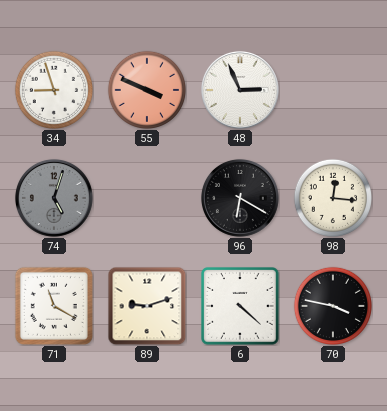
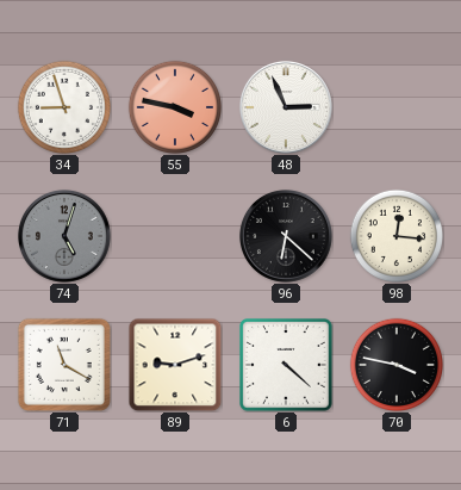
55: 3:49 -> 3:47 (174, 106)
96: 6:20 -> 6:22 (286, 236)
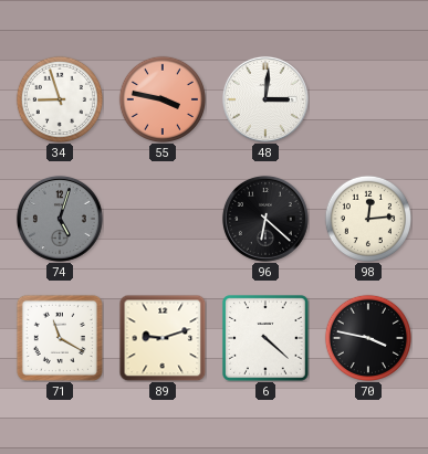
48: 2:56 -> 3:01 (265, 99)
98: 12:16 -> 12:14 (367, 218)
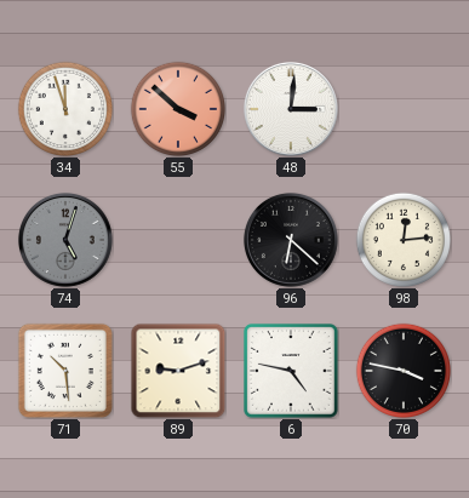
34: 8:57 -> 11:57 (64, 108)
55: 3:47 -> 3:52 (177, 108)
71: 11:20 -> 10:29 (65, 371)
6: 4:22 -> 4:47 (291, 371)
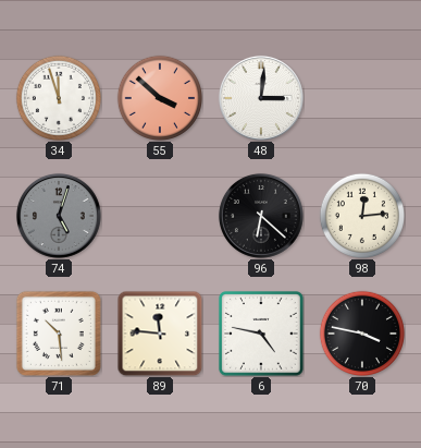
89: 9:12 -> 11:46 (160, 334)
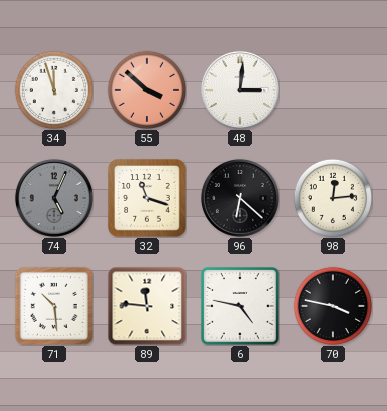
74: 5:03 -> 5:04 (54, 198)
32: none -> 11:18 (147, 198)
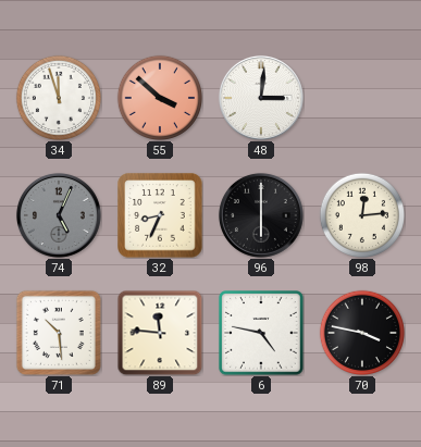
32: 11:18 -> 8:34 (160, 215)
96: 6:22 -> 6:00 (261, 215)
